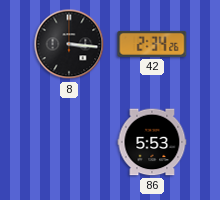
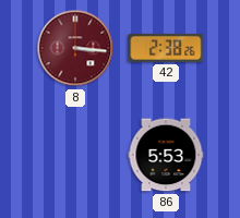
8 dial: black -> burgundy (75, 48)
42: 2:34 -> 2:38 (166, 48)
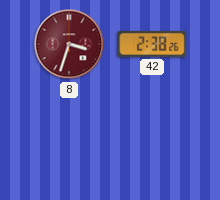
8: 3:16 -> 3:33 (69, 44)
86: 5:53 -> none (166, 155)
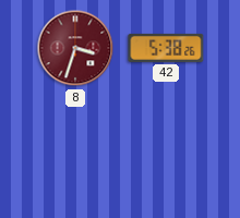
42: 2:38 -> 5:38 (166, 48)
